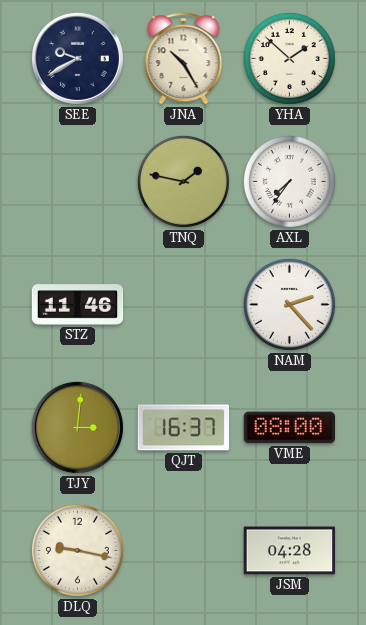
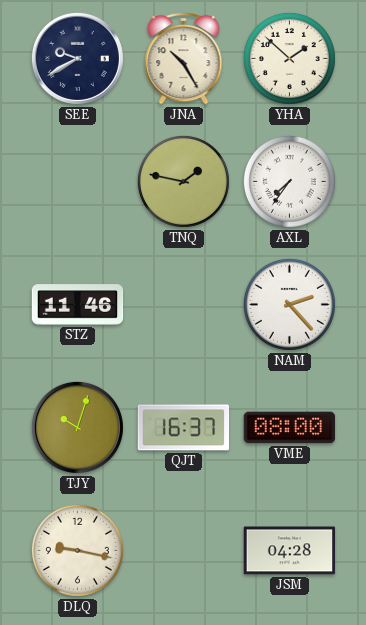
TJY: 3:01 -> 10:03 (77, 427)
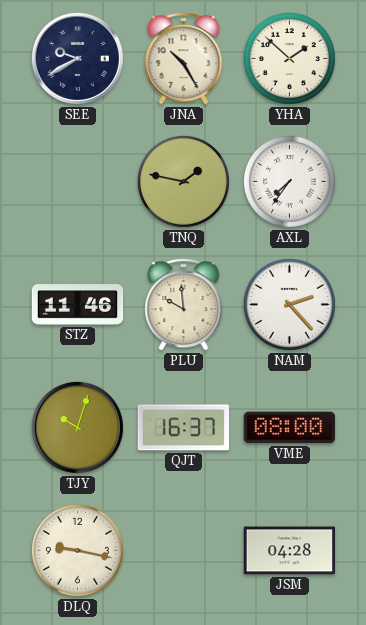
PLU: none -> 9:59 (184, 305)
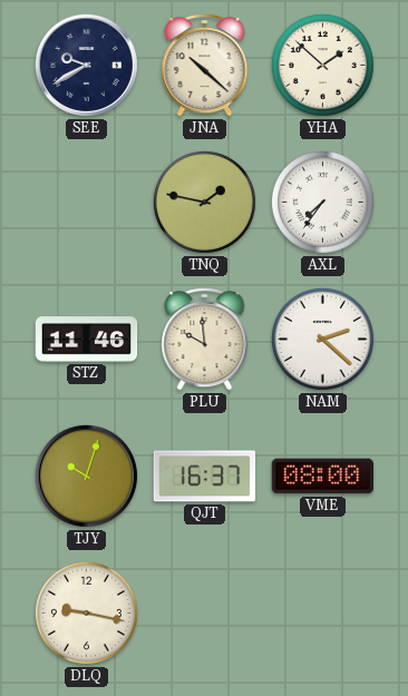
JNA: 10:25 -> 10:22 (205, 66)
NAM: 2:23 -> 2:22 (322, 339)
JSM: 04:28 -> none (290, 551)
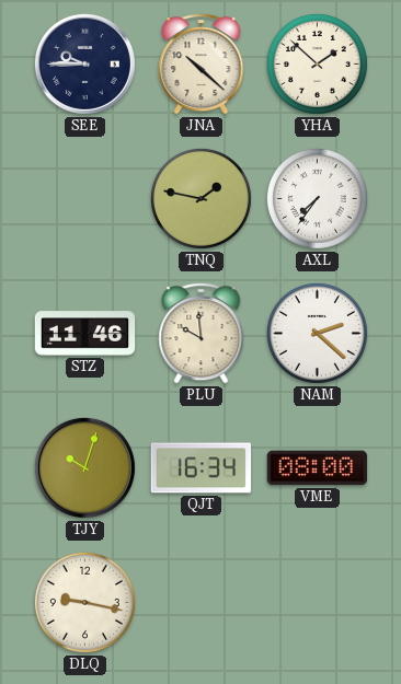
SEE: 9:40 -> 9:45 (84, 63)
QJT: 16:37 -> 16:34 (202, 468)
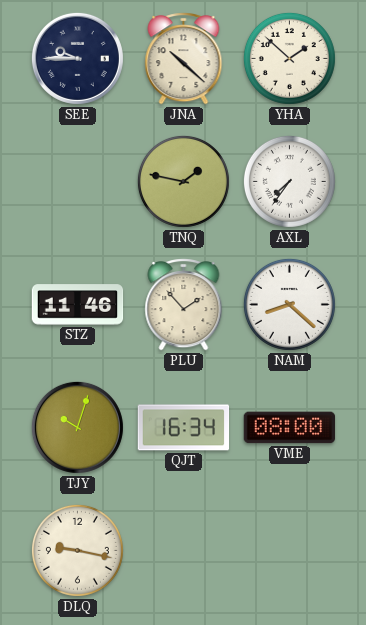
PLU: 9:59 -> 1:53 (184, 305)
NAM: 2:22 -> 8:22 (289, 304)
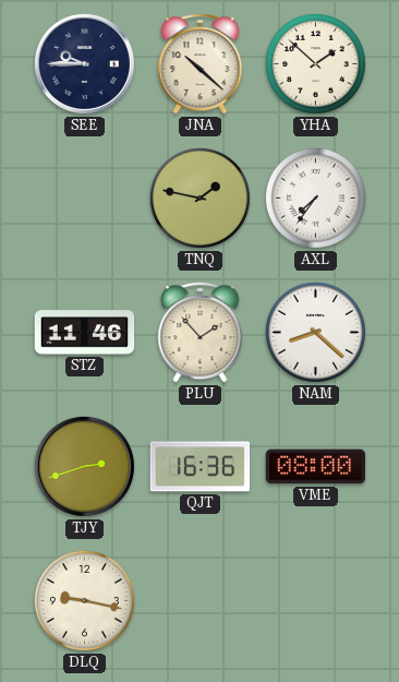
TJY: 10:03 -> 2:42 (84, 466)
QJT: 16:34 -> 16:36 (201, 467)
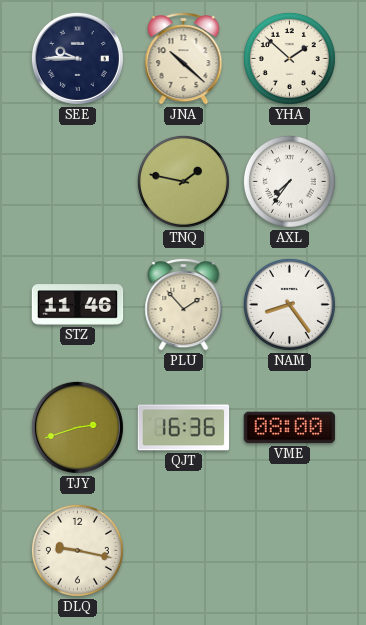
NAM: 8:22 -> 8:24 (289, 304)
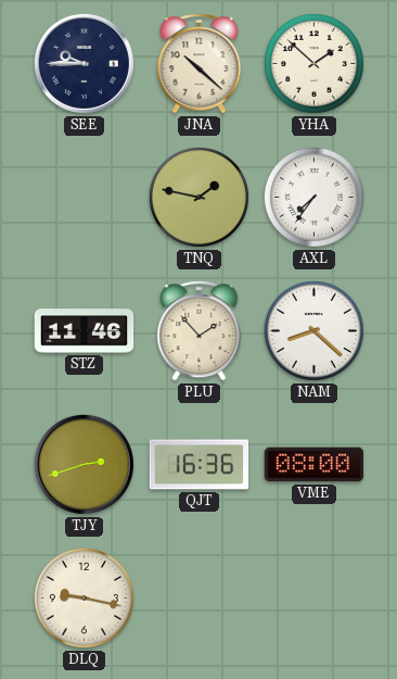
NAM: 8:24 -> 8:22 (313, 330)
